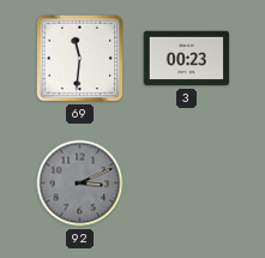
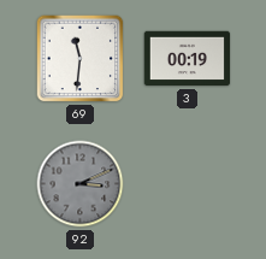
3: 00:23 -> 00:19 (188, 59)
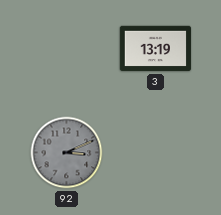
69: 11:31 -> none (81, 59)
3: 00:19 -> 13:19 (156, 49)
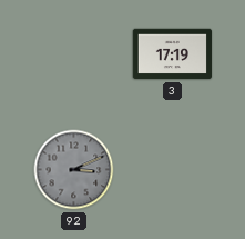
3: 13:19 -> 17:19 (173, 54)
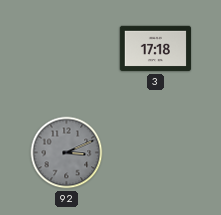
3: 17:19 -> 17:18 (156, 49)
